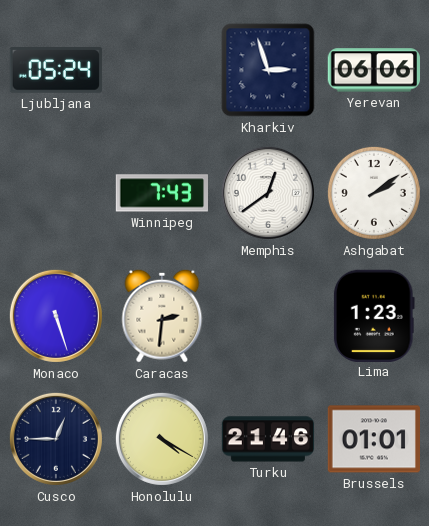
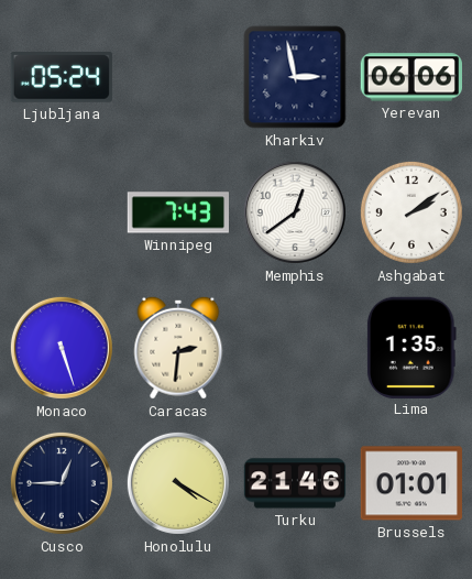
Kharkiv: 2:57 -> 2:58 (295, 77)
Lima: 1:23 -> 1:35 (411, 347)
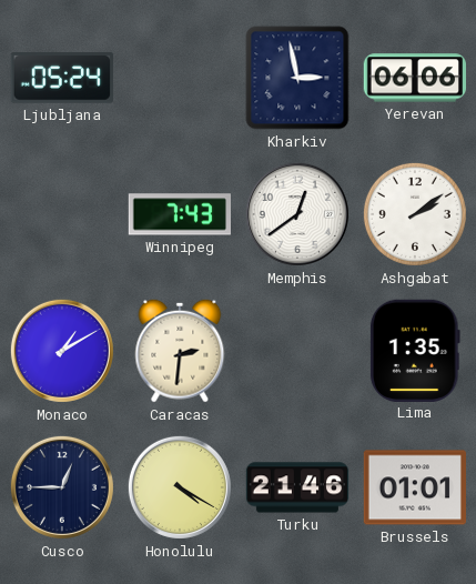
Monaco: 5:27 -> 1:10 (62, 351)
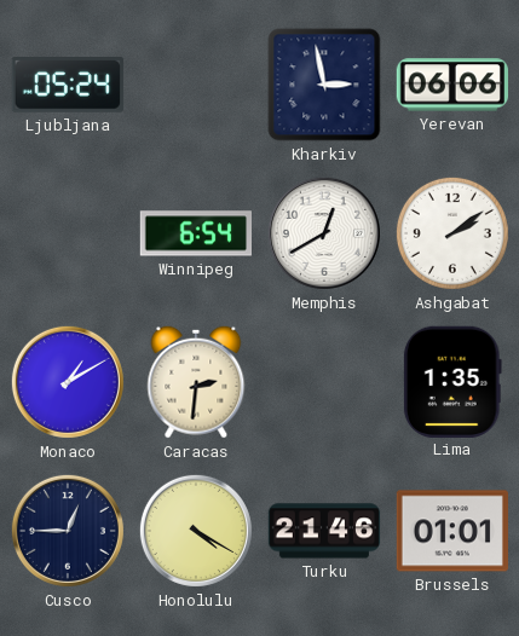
Winnipeg: 7:43 -> 6:54 (195, 233)
Memphis: 12:39 -> 12:40 (324, 233)
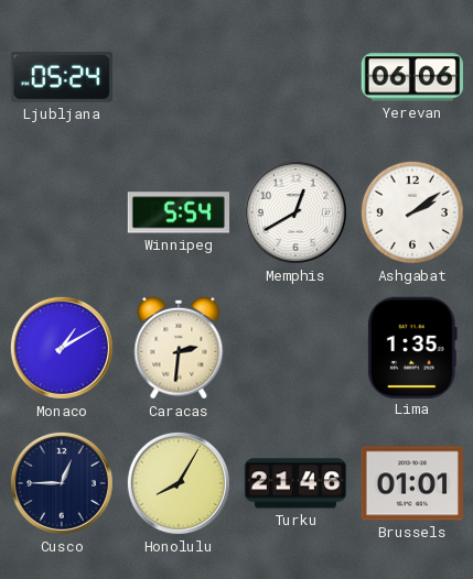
Kharkiv: 2:58 -> none (324, 85)
Winnipeg: 6:54 -> 5:54 (178, 212)
Honolulu: 4:20 -> 8:05 (179, 483)
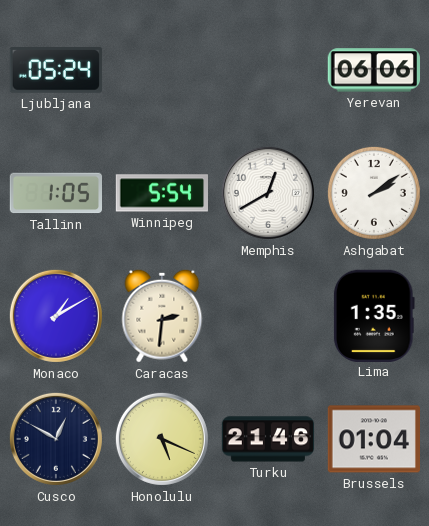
Tallinn: none -> 1:05 (55, 193)
Cusco: 12:45 -> 12:50 (56, 439)
Honolulu: 8:05 -> 5:19 (162, 439)
Brussels: 01:01 -> 01:04 (373, 439)
